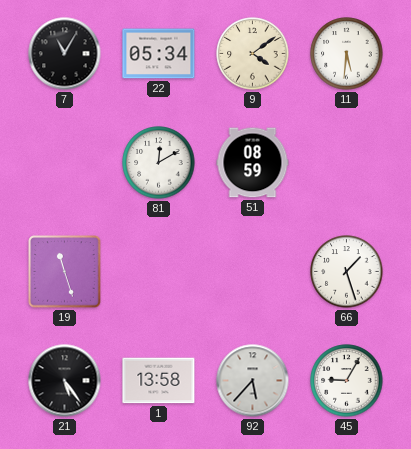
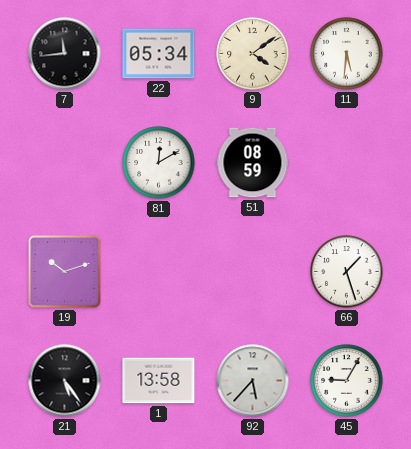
7: 11:05 -> 11:44 (65, 54)
19: 11:27 -> 10:12 (65, 272)
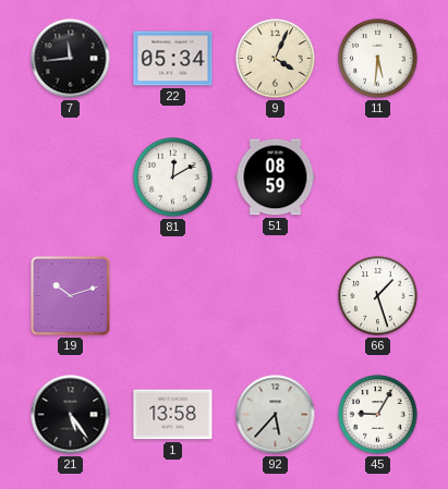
9: 4:09 -> 4:04 (276, 59)
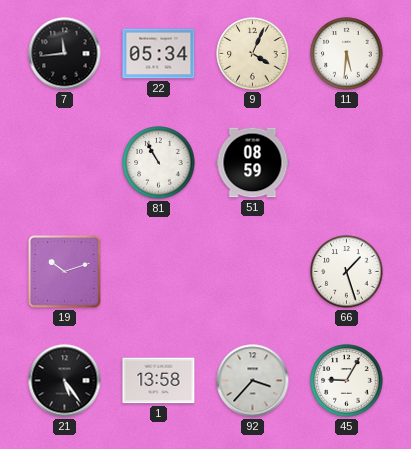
81: 12:10 -> 10:55 (159, 163)
92: 5:37 -> 3:37 (253, 381)
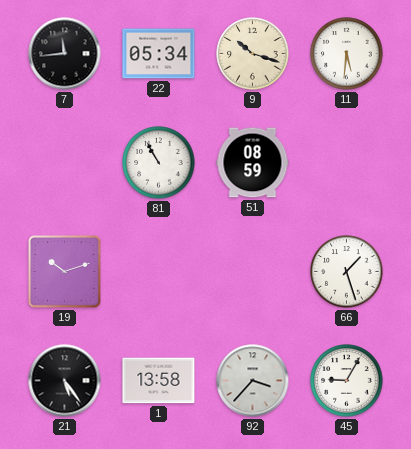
9: 4:04 -> 10:18 (253, 54)
